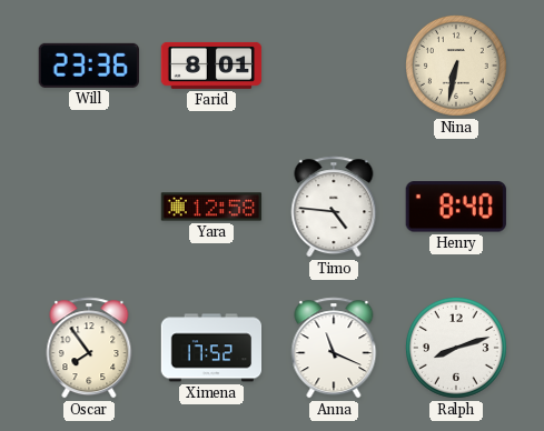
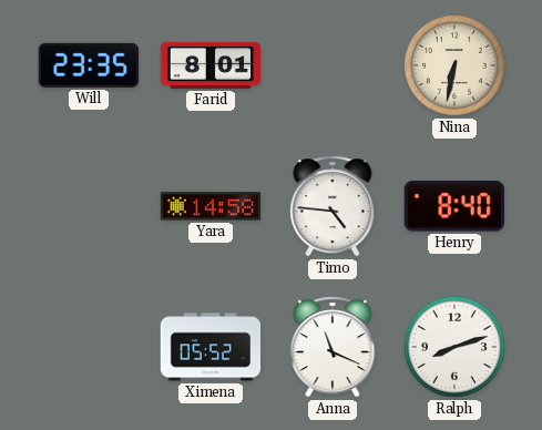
Will: 23:36 -> 23:35 (89, 65)
Yara: 12:58 -> 14:58 (211, 206)
Oscar: 7:54 -> none (89, 348)
Ximena: 17:52 -> 05:52 (211, 347)
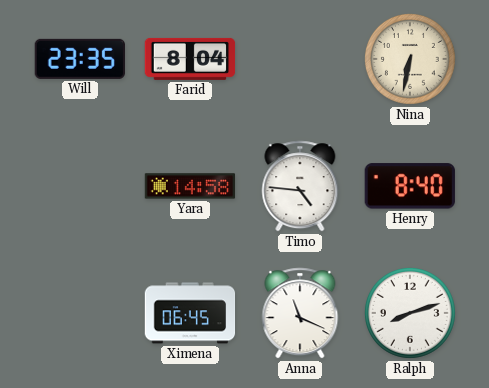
Farid: 8:01 -> 8:04 (190, 59)
Ximena: 05:52 -> 06:45 (190, 313)
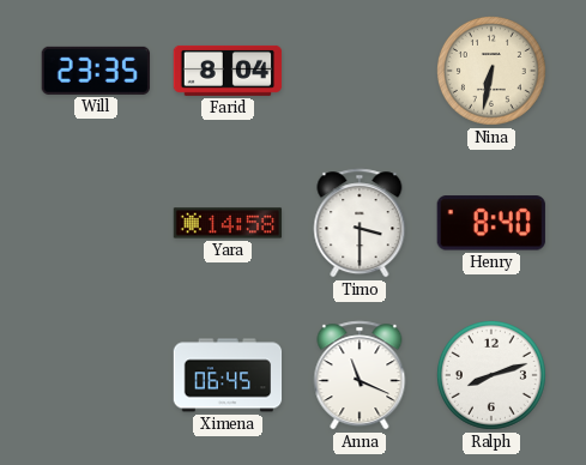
Timo: 4:46 -> 3:30 (360, 223)
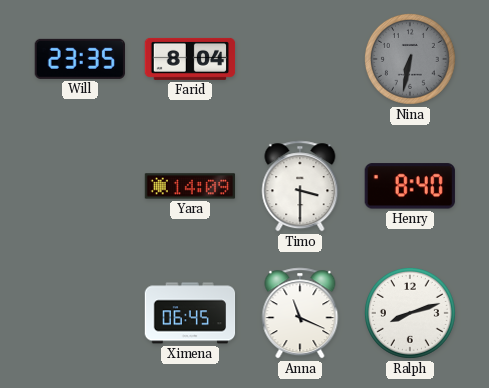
Nina dial: cream -> grey (410, 59)
Yara: 14:58 -> 14:09 (190, 186)
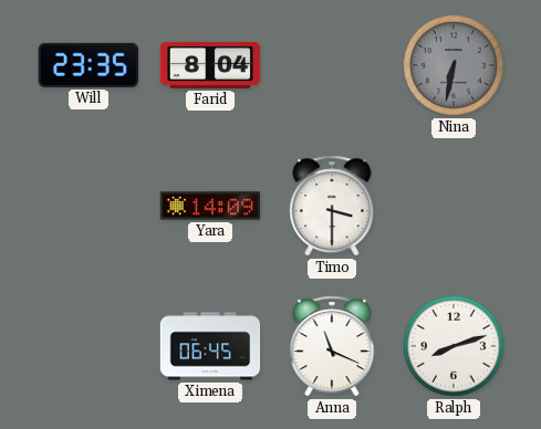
Henry: 8:40 -> none (410, 186)
